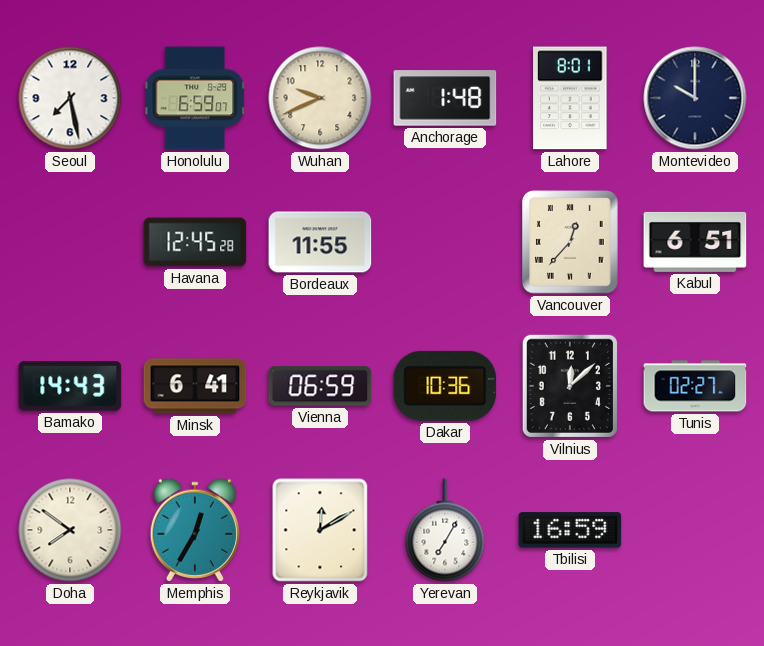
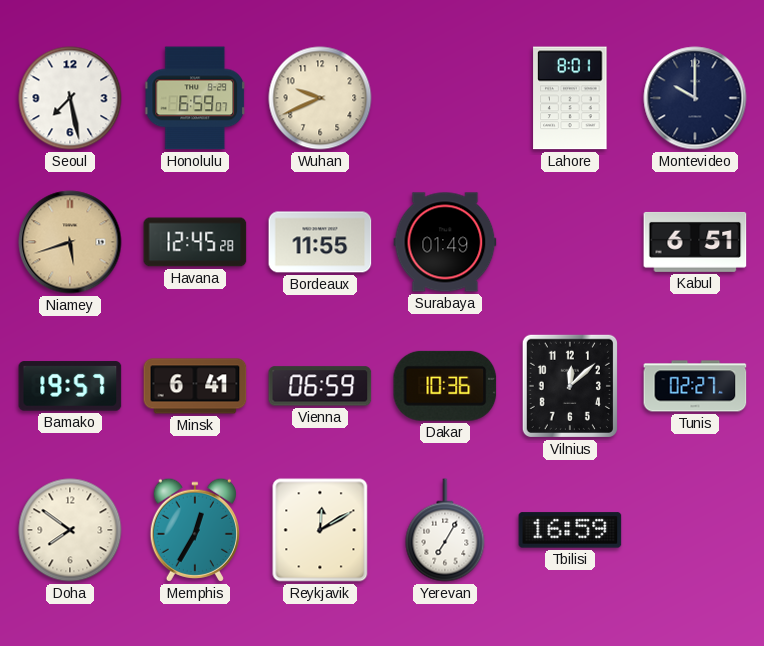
Anchorage: 1:48 -> none (445, 98)
Niamey: none -> 5:42 (70, 242)
Surabaya: none -> 01:49 (445, 242)
Vancouver: 12:37 -> none (570, 242)
Bamako: 14:43 -> 19:57 (70, 386)
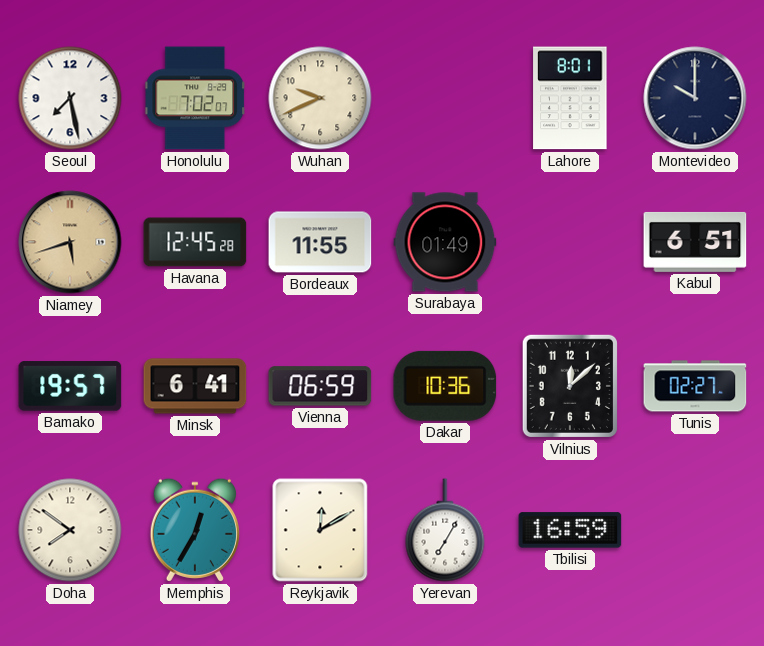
Honolulu: 6:59 -> 7:02 (195, 98)
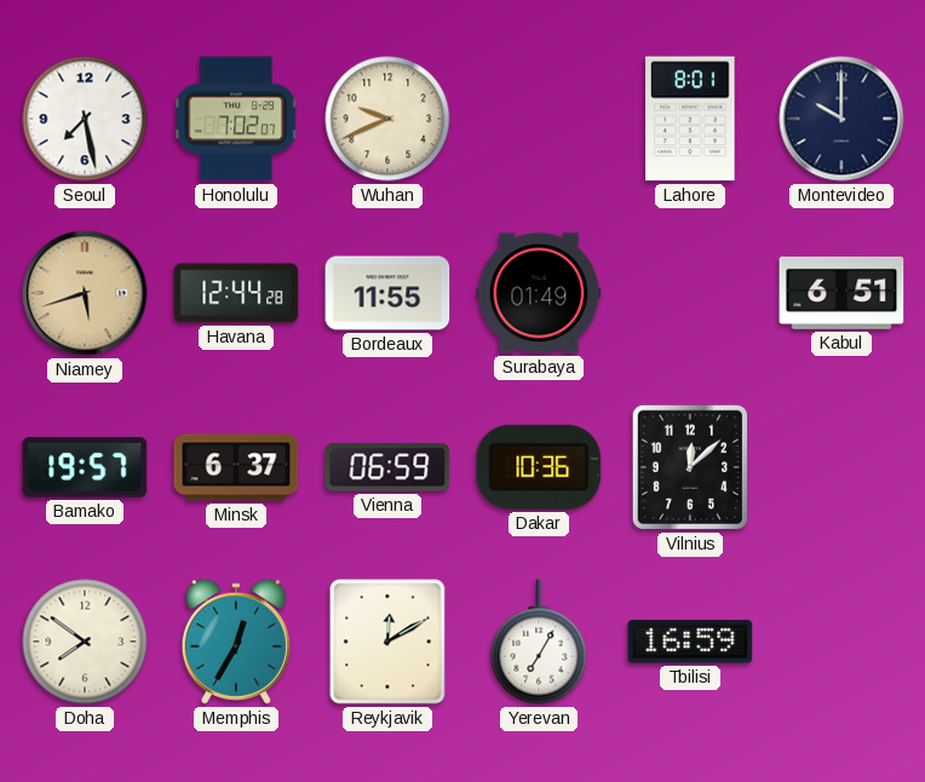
Havana: 12:45 -> 12:44 (236, 293)
Minsk: 6:41 -> 6:37 (236, 467)
Tunis: 02:27 -> none (695, 386)
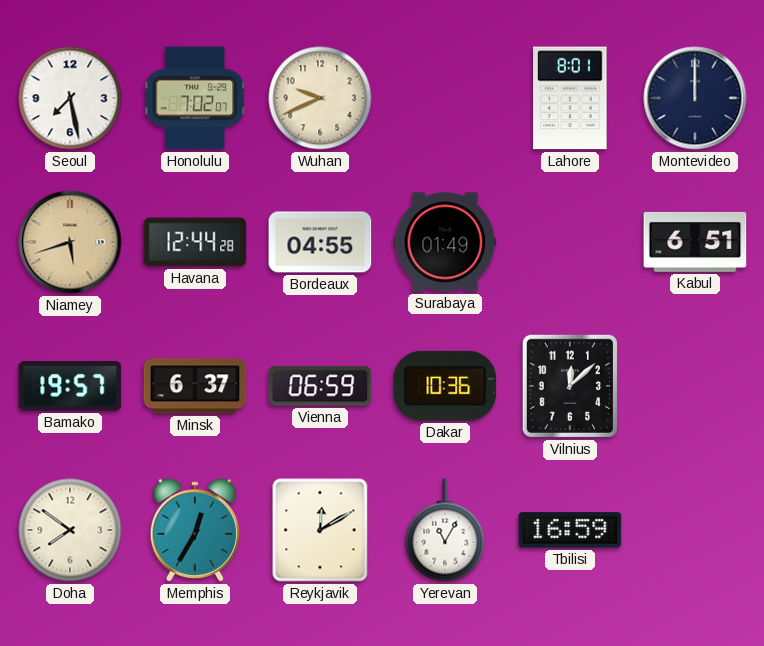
Montevideo: 10:00 -> 12:00 (695, 98)
Bordeaux: 11:55 -> 04:55 (320, 242)
Yerevan: 7:05 -> 11:05 (445, 530)
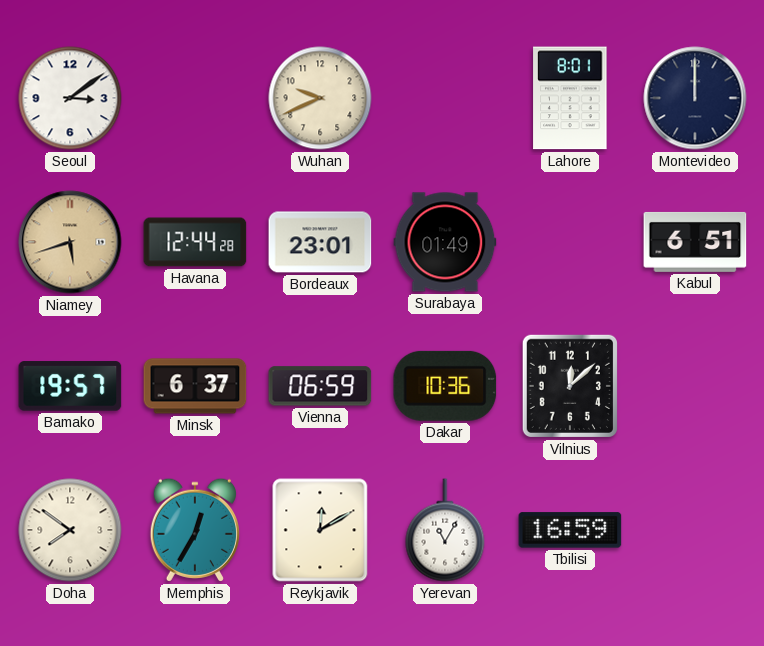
Seoul: 7:28 -> 3:09 (70, 98)
Honolulu: 7:02 -> none (195, 98)
Bordeaux: 04:55 -> 23:01 (320, 242)
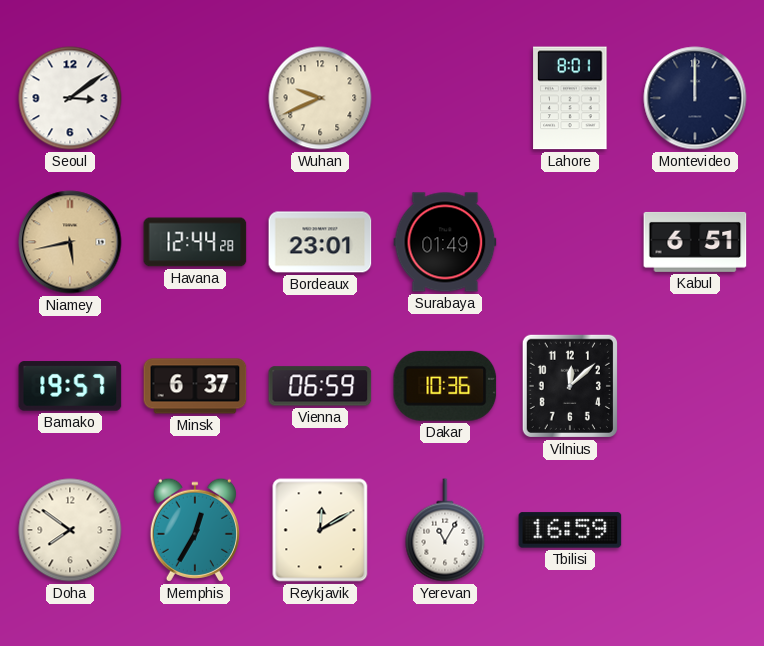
Niamey: 5:42 -> 5:43 (70, 242)
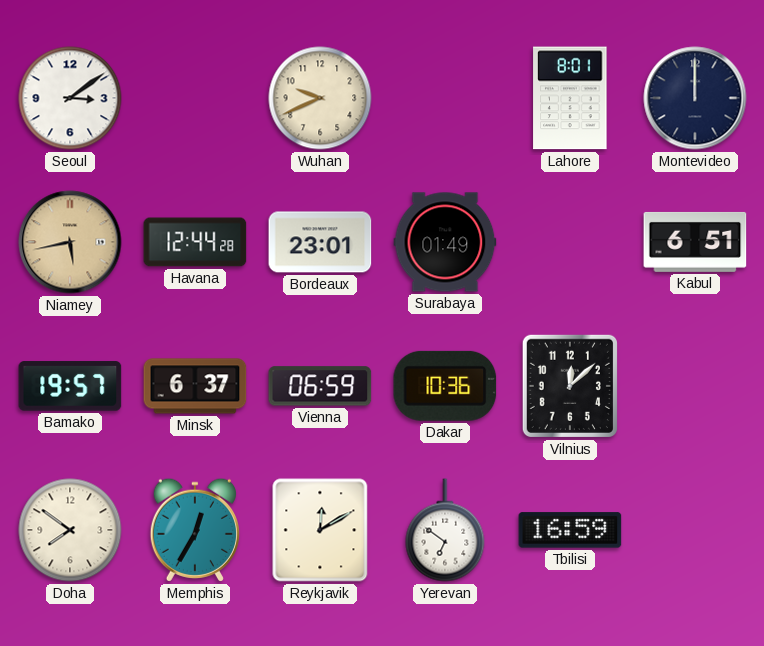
Yerevan: 11:05 -> 6:51 (445, 530)
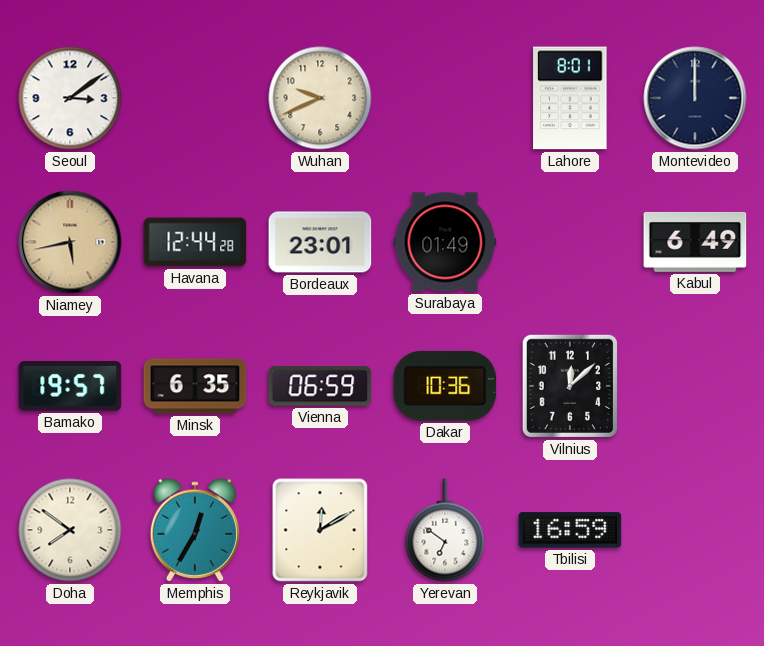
Kabul: 6:51 -> 6:49 (695, 242)
Minsk: 6:37 -> 6:35 (195, 386)
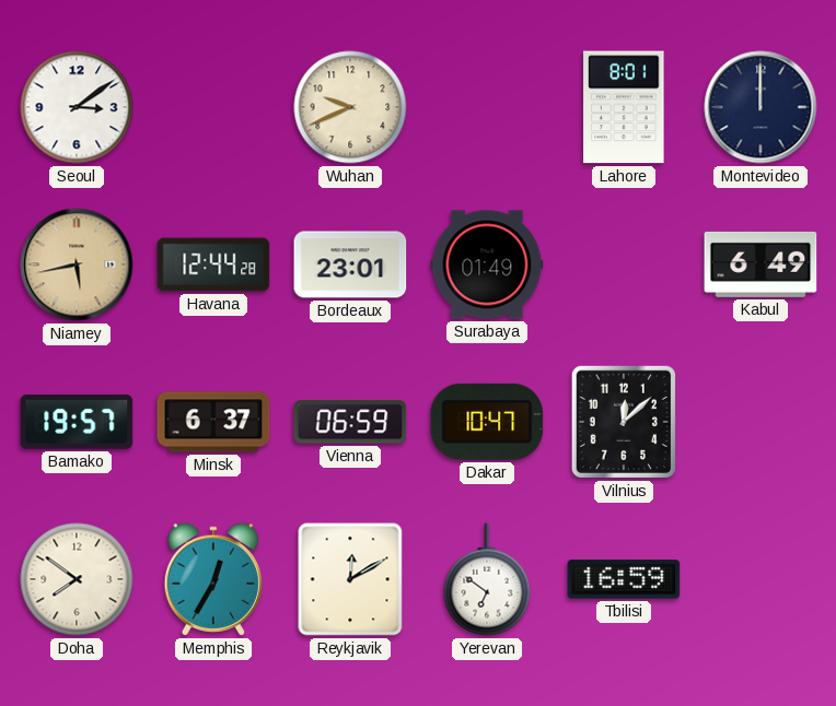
Minsk: 6:35 -> 6:37 (213, 422)
Dakar: 10:36 -> 10:47 (487, 422)
